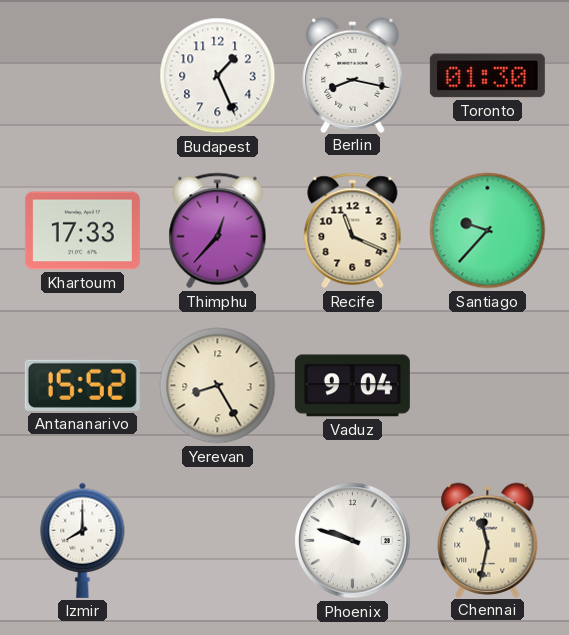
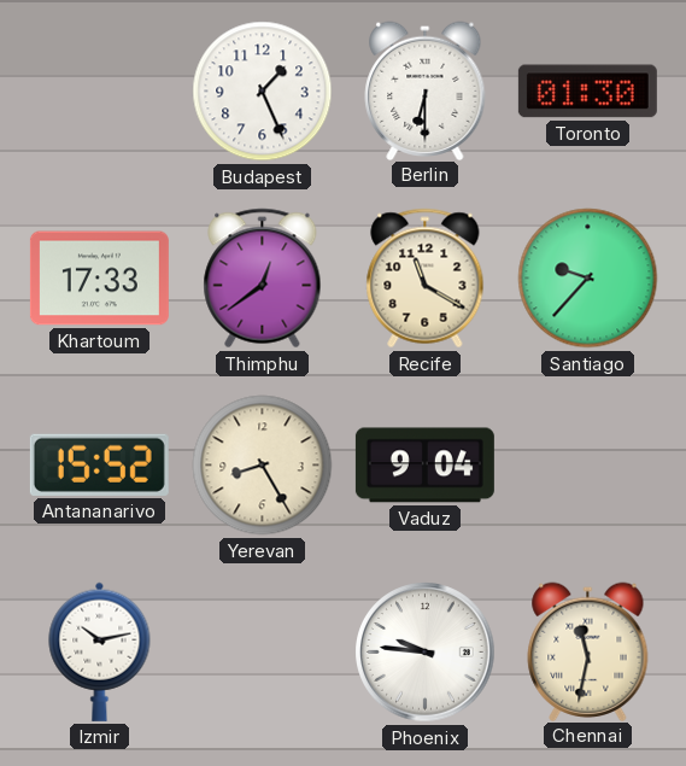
Berlin: 8:17 -> 6:30 (426, 90)
Thimphu: 12:37 -> 12:39 (263, 279)
Recife: 11:19 -> 11:20 (426, 279)
Izmir: 8:00 -> 10:13 (100, 651)
Phoenix: 9:48 -> 9:46 (426, 653)
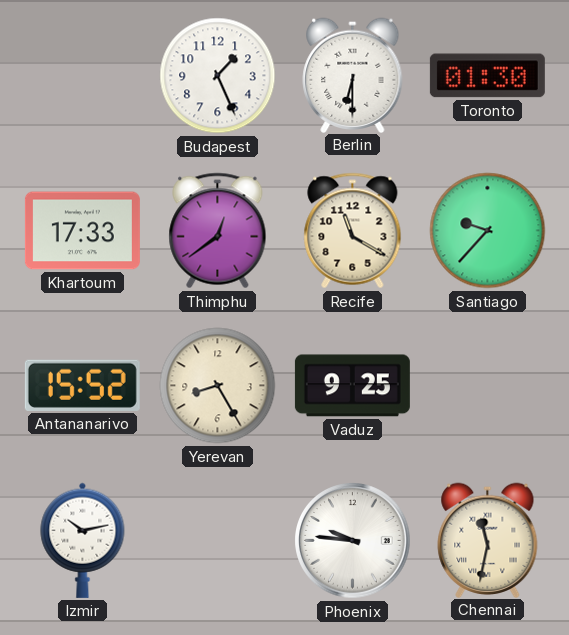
Vaduz: 9:04 -> 9:25 (352, 386)
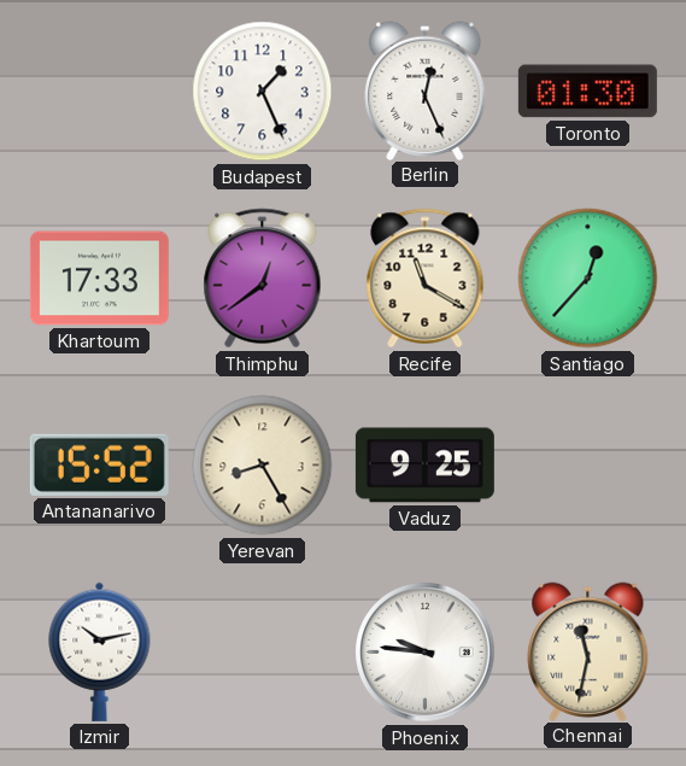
Berlin: 6:30 -> 12:26 (426, 90)
Santiago: 9:37 -> 12:37 (588, 279)
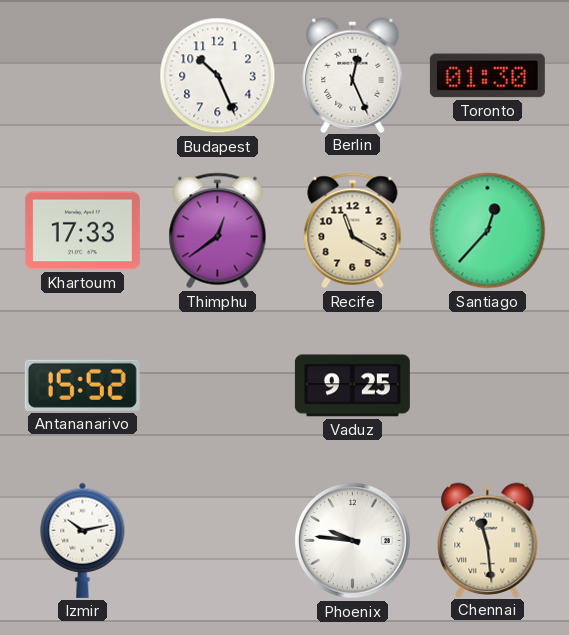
Budapest: 1:26 -> 10:26 (218, 76)
Yerevan: 8:25 -> none (263, 466)
Chennai: 11:32 -> 11:29 (488, 540)
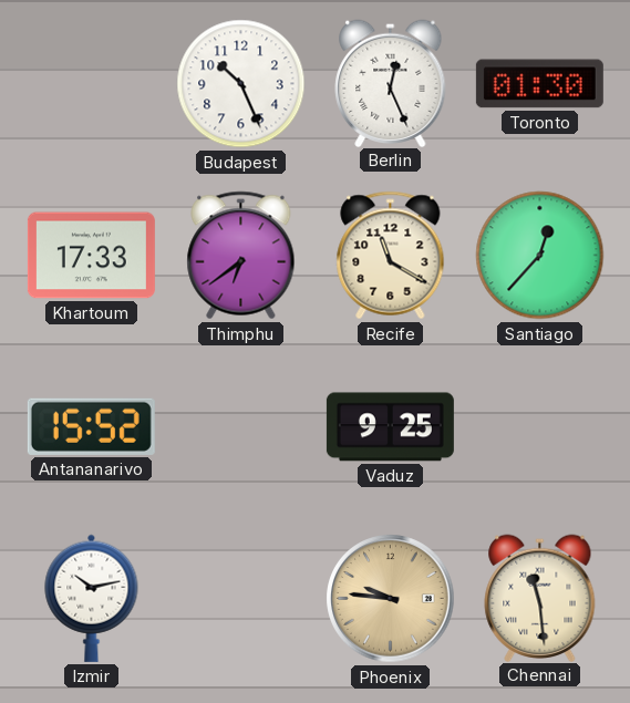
Thimphu: 12:39 -> 6:39 (241, 256)
Phoenix dial: white -> champagne (391, 599)
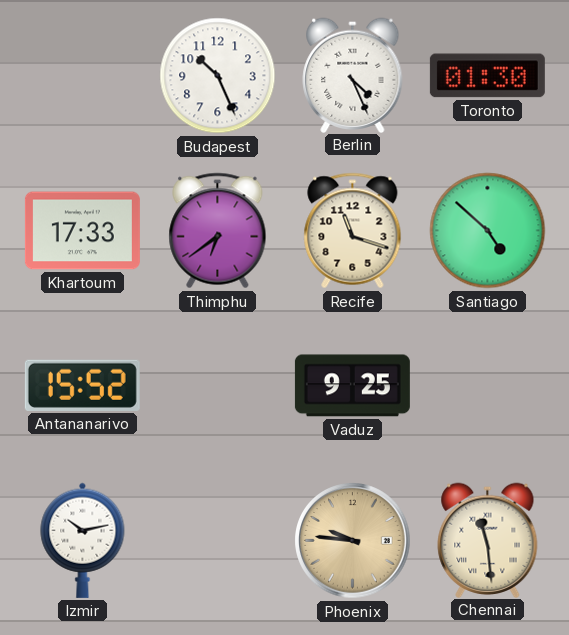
Berlin: 12:26 -> 4:26 (353, 75)
Recife: 11:20 -> 11:18 (353, 231)
Santiago: 12:37 -> 4:52 (488, 231)
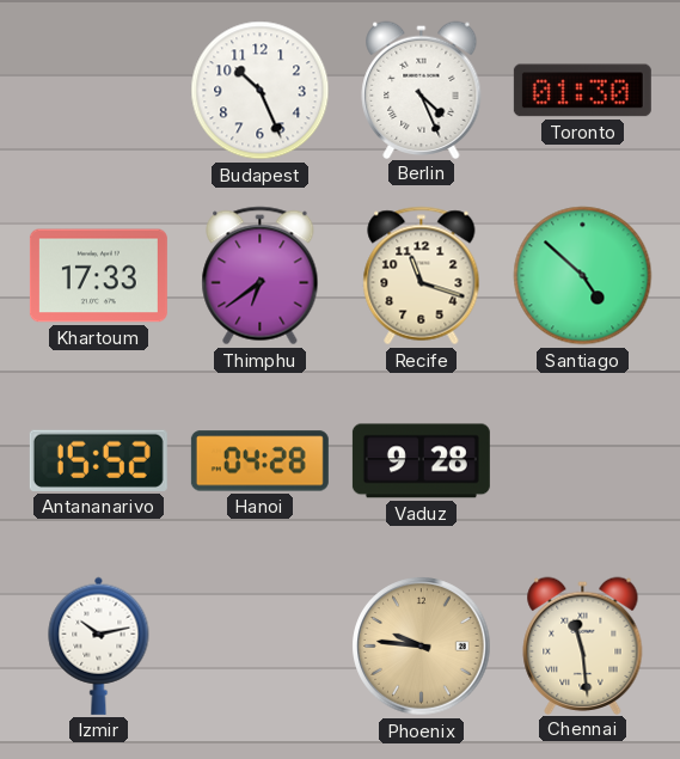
Hanoi: none -> 04:28 (259, 461)
Vaduz: 9:25 -> 9:28 (421, 461)
